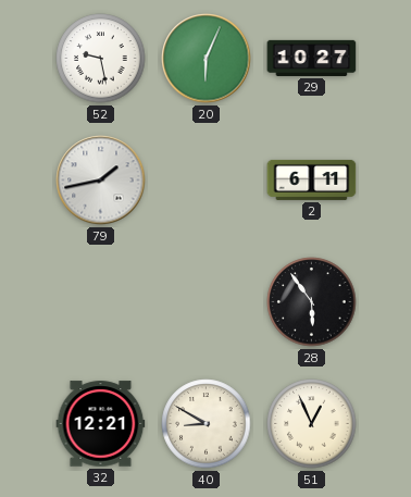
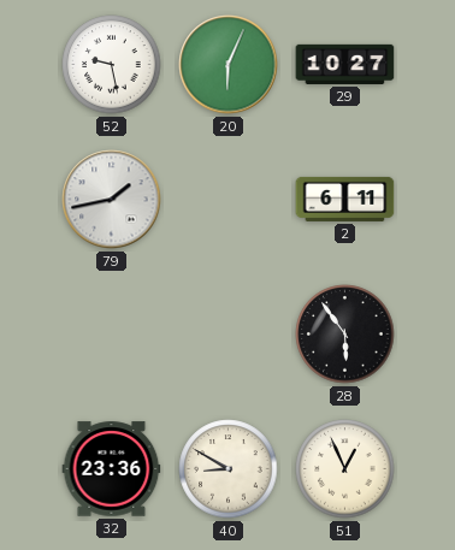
32: 12:21 -> 23:36 (112, 469)
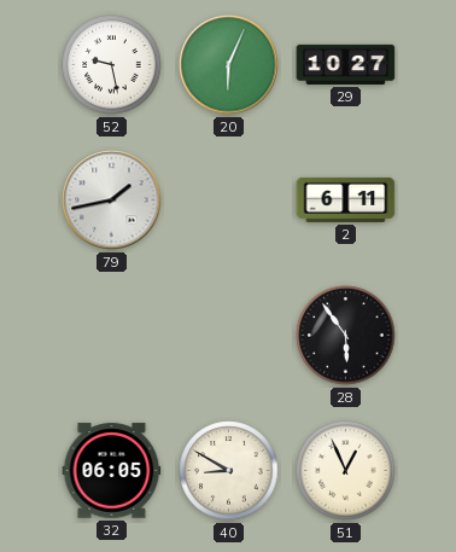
32: 23:36 -> 06:05 (112, 471)
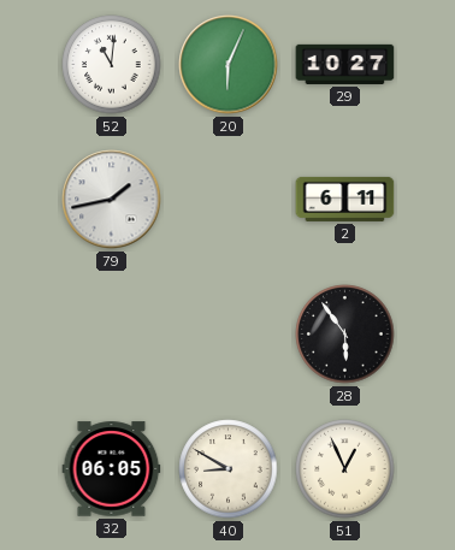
52: 9:28 -> 11:01 (112, 65)
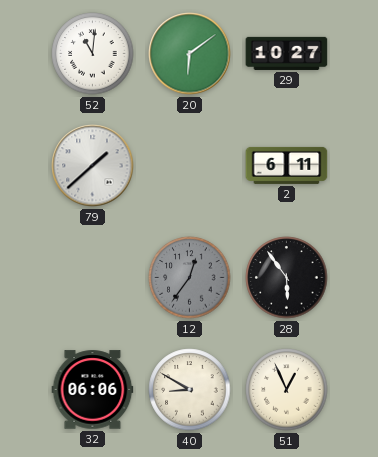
20: 6:04 -> 6:09 (190, 54)
79: 1:43 -> 1:38 (93, 166)
12: none -> 12:36 (190, 278)
32: 06:05 -> 06:06 (93, 390)
